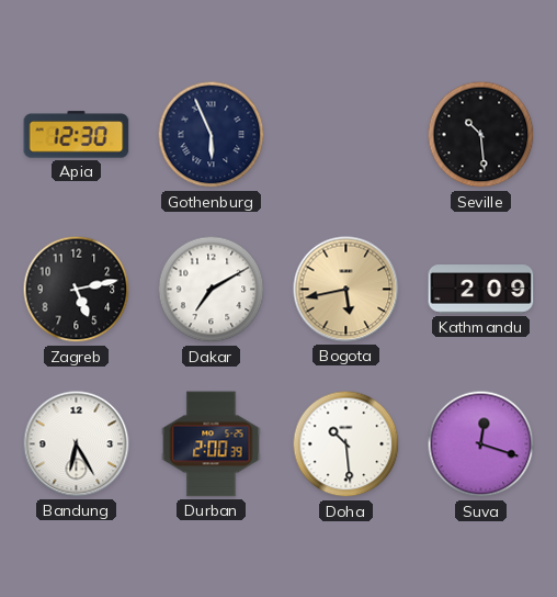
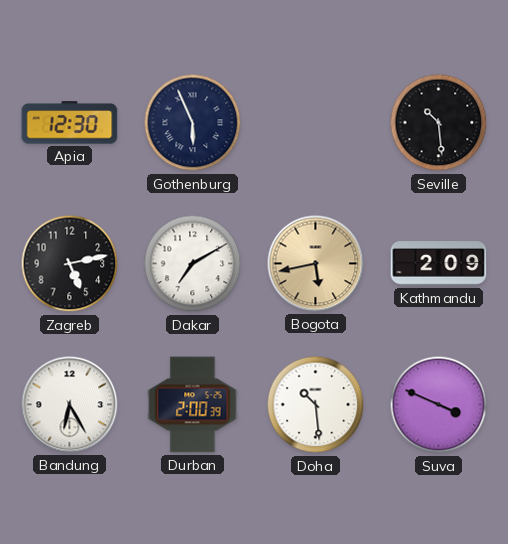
Suva: 12:18 -> 3:49 (439, 405)
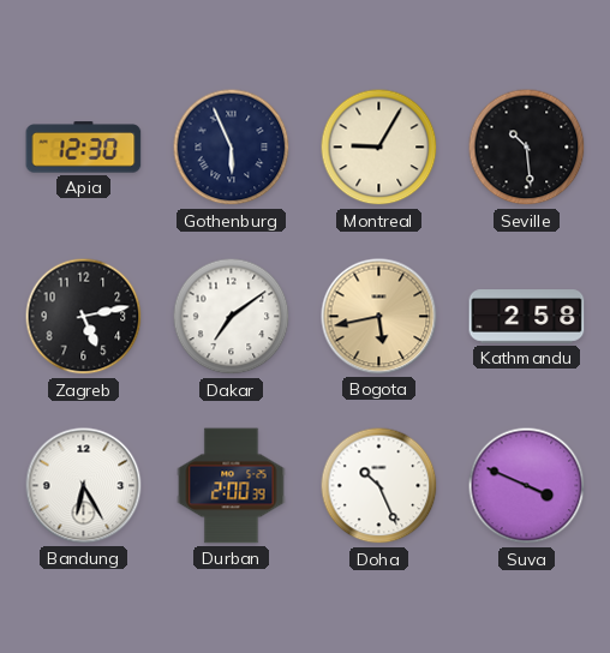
Montreal: none -> 9:05 (379, 148)
Dakar: 7:10 -> 7:09 (232, 317)
Kathmandu: 2:09 -> 2:58 (527, 317)
Doha: 10:29 -> 10:26 (379, 486)
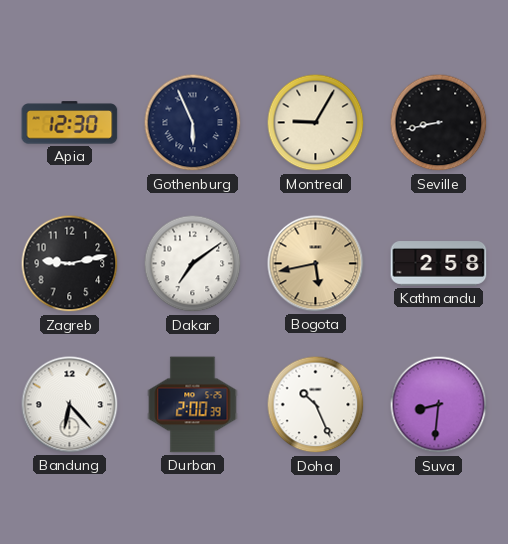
Seville: 10:29 -> 8:43 (439, 123)
Zagreb: 5:13 -> 9:13 (70, 264)
Bandung: 6:25 -> 6:23 (70, 405)
Suva: 3:49 -> 8:31 (439, 405)
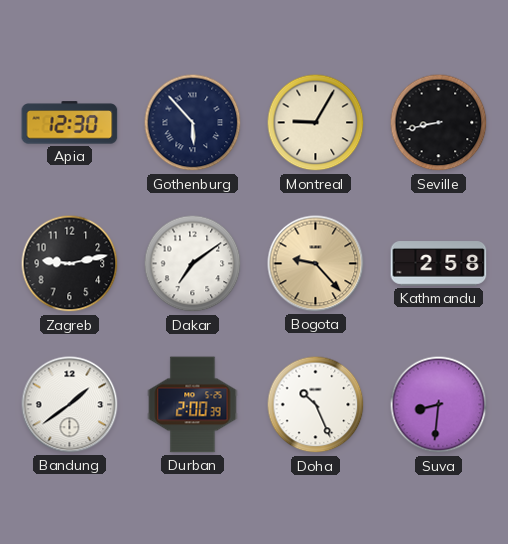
Gothenburg: 5:56 -> 5:53 (193, 123)
Bogota: 5:43 -> 9:23 (316, 264)
Bandung: 6:23 -> 1:39 (70, 405)
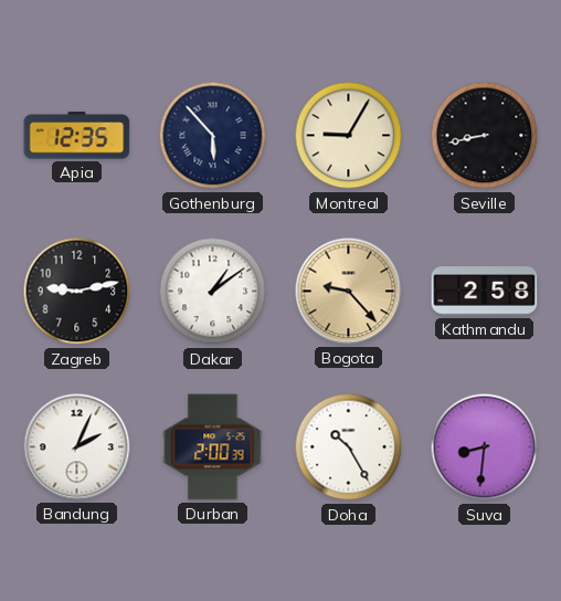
Apia: 12:30 -> 12:35 (77, 136)
Dakar: 7:09 -> 1:09 (213, 292)
Bandung: 1:39 -> 2:04 (77, 447)
Doha: 10:26 -> 10:25 (349, 447)
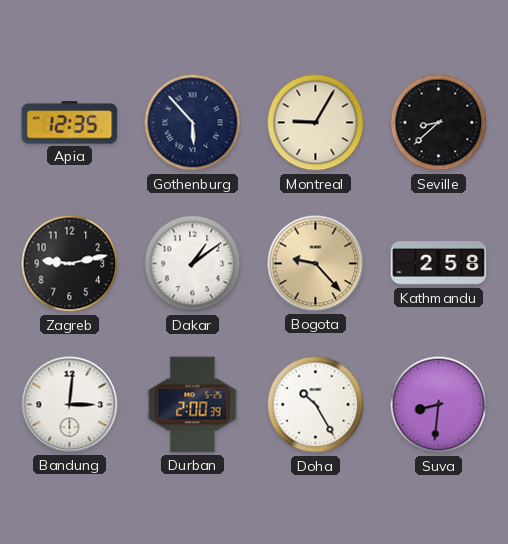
Seville: 8:43 -> 8:38 (439, 123)
Bandung: 2:04 -> 3:01 (70, 405)
